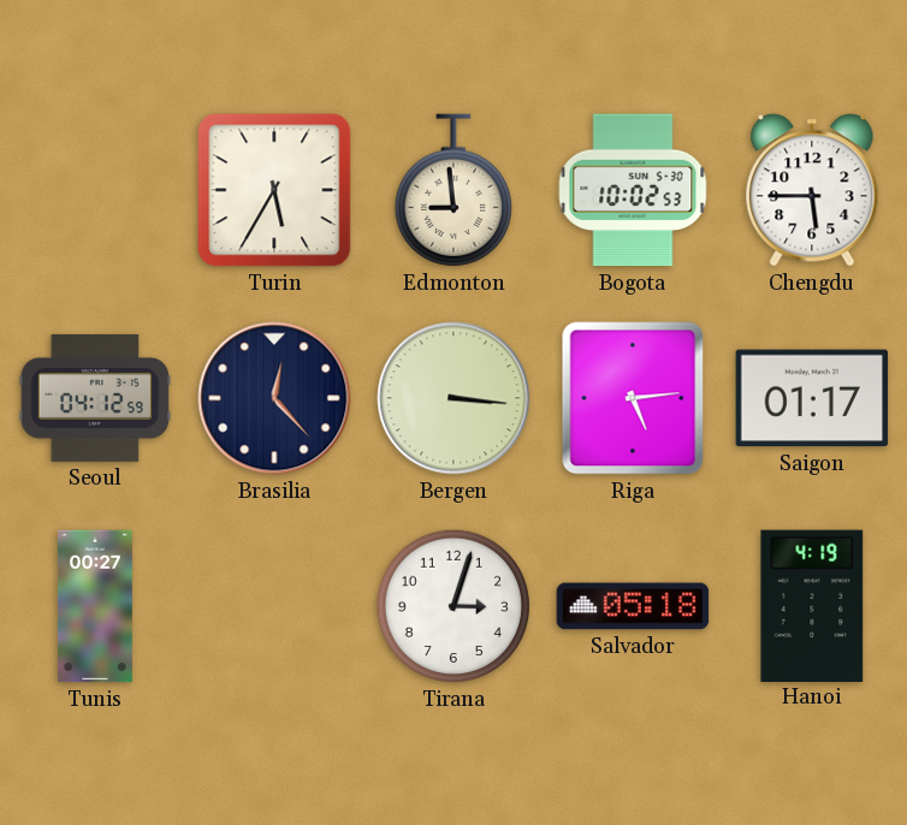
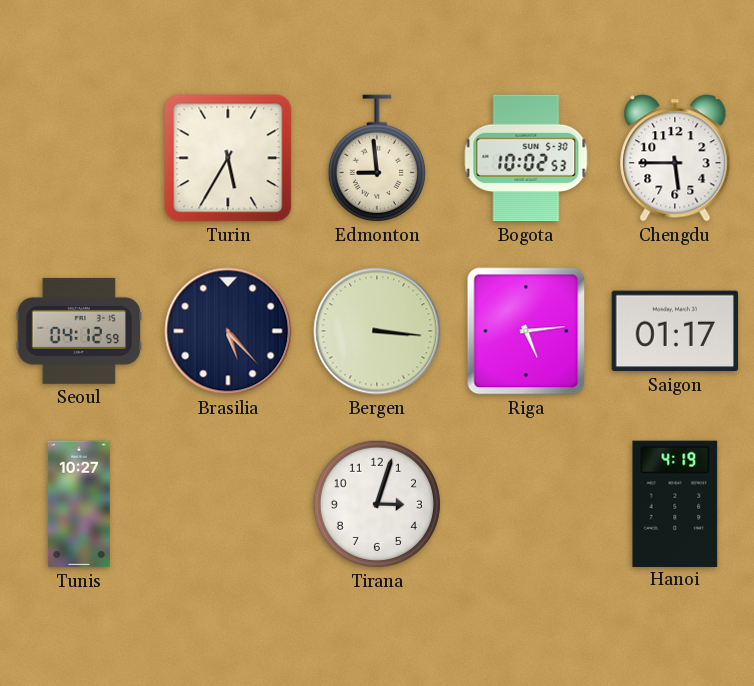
Brasilia: 12:23 -> 5:23 (228, 331)
Tunis: 00:27 -> 10:27 (79, 504)
Salvador: 05:18 -> none (633, 606)
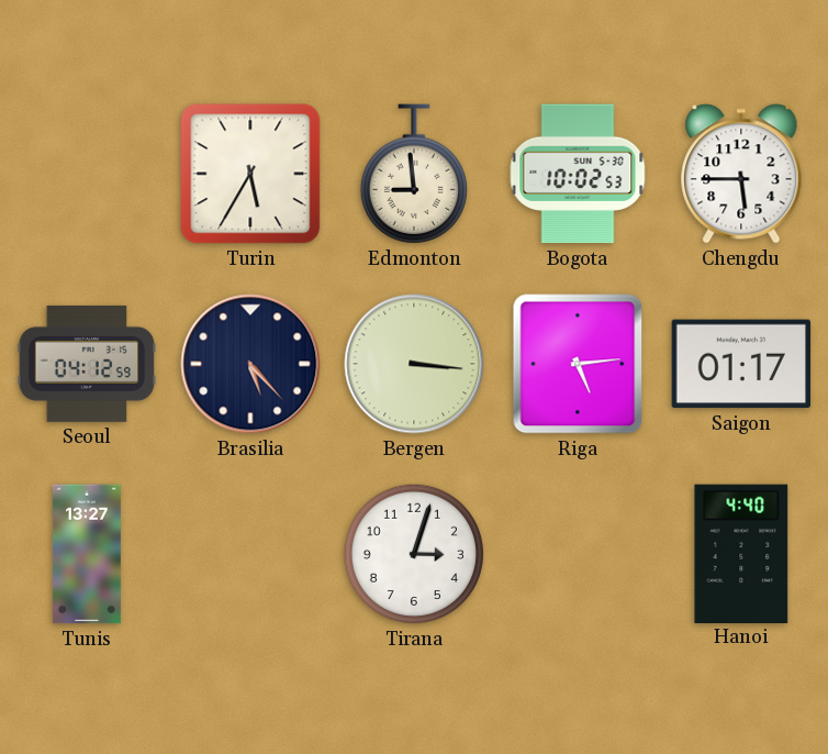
Tunis: 10:27 -> 13:27 (87, 554)
Hanoi: 4:19 -> 4:40 (741, 553)
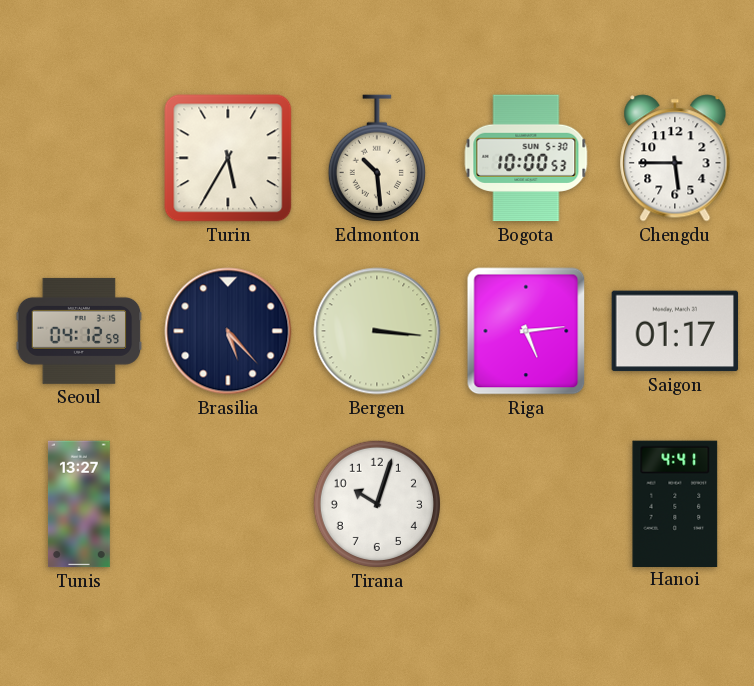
Edmonton: 8:59 -> 10:29 (377, 158)
Bogota: 10:02 -> 10:00 (526, 158)
Tirana: 3:03 -> 10:03 (377, 504)
Hanoi: 4:40 -> 4:41 (675, 503)
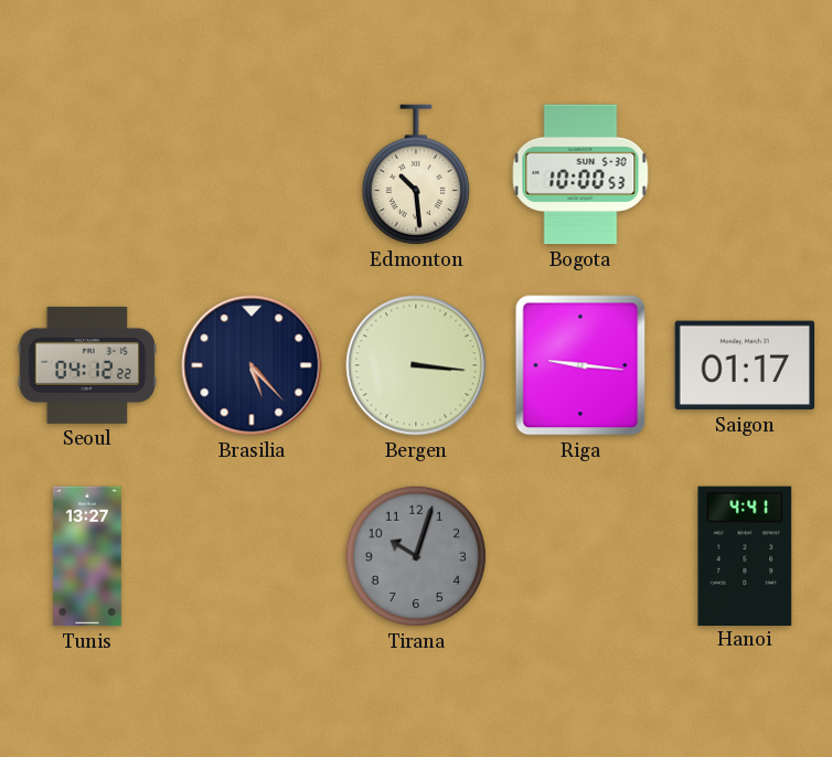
Turin: 5:35 -> none (228, 158)
Chengdu: 5:45 -> none (675, 158)
Seoul: 04:12:59 -> 04:12:22 (87, 365)
Riga: 5:14 -> 9:16 (580, 365)
Tirana dial: white -> grey (416, 556)
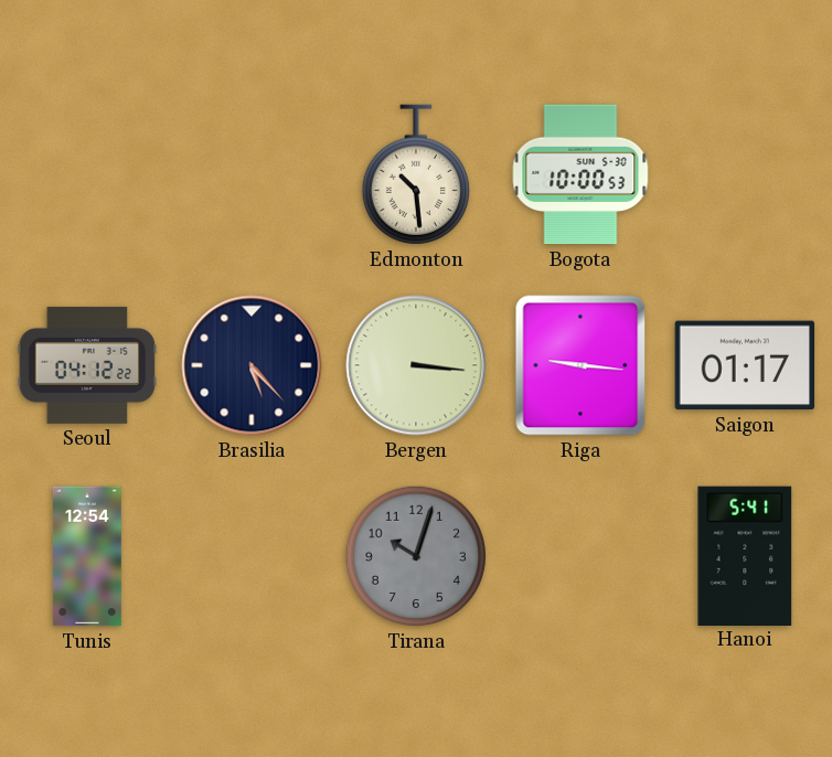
Tunis: 13:27 -> 12:54 (87, 556)
Hanoi: 4:41 -> 5:41 (745, 555)
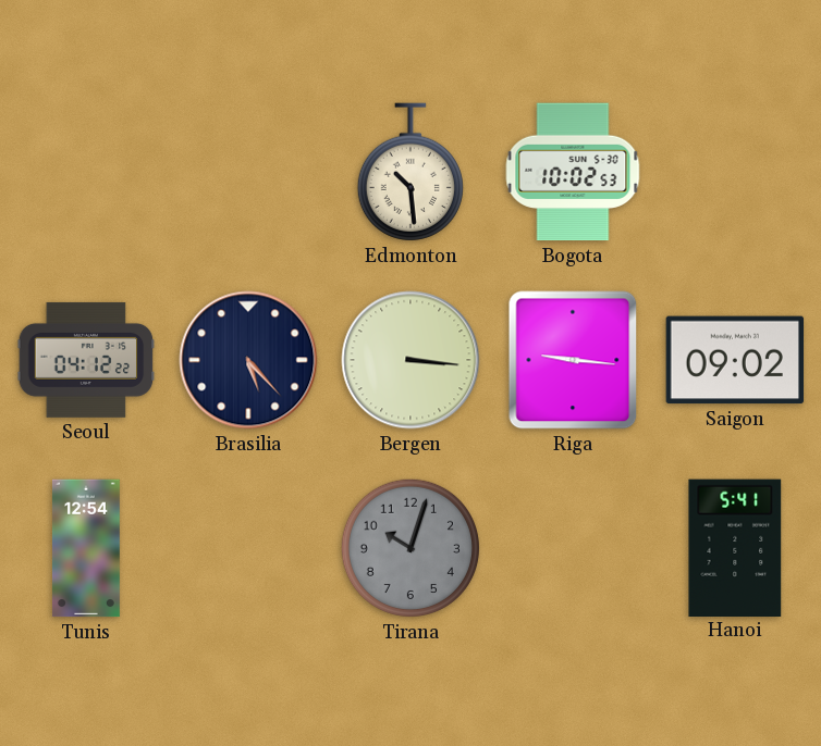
Bogota: 10:00 -> 10:02 (573, 172)
Saigon: 01:17 -> 09:02 (735, 360)
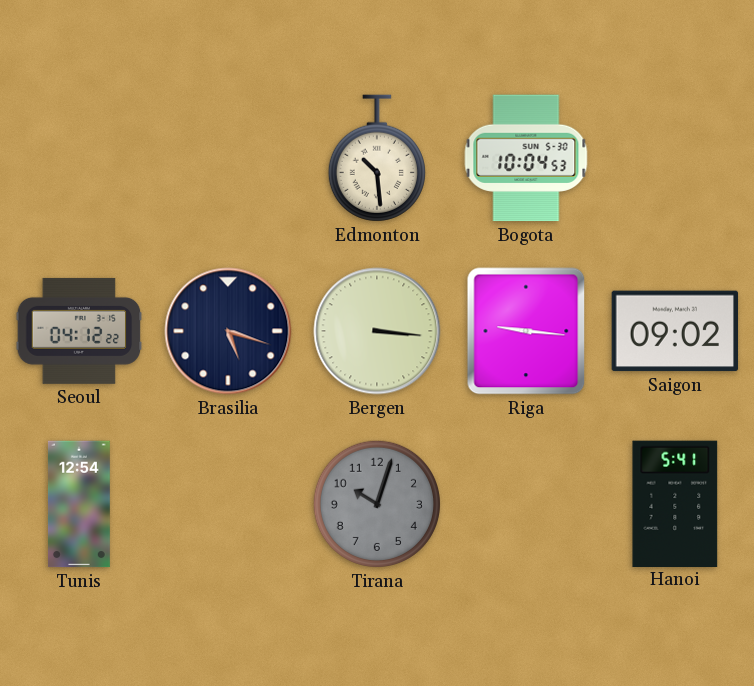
Bogota: 10:02 -> 10:04 (526, 158)
Brasilia: 5:23 -> 5:18 (228, 331)
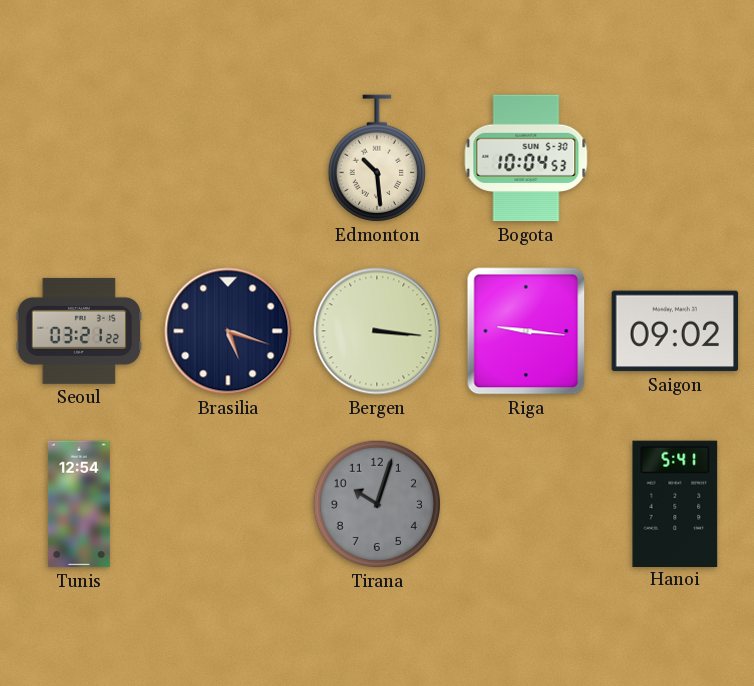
Seoul: 04:12 -> 03:21 (79, 331)
